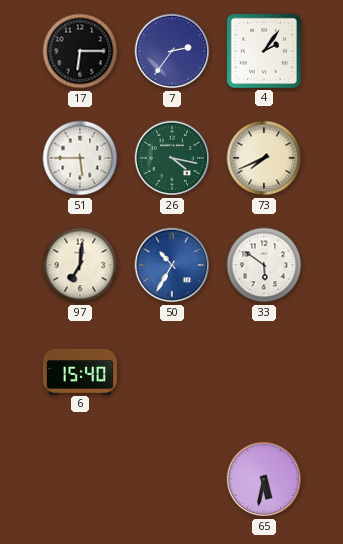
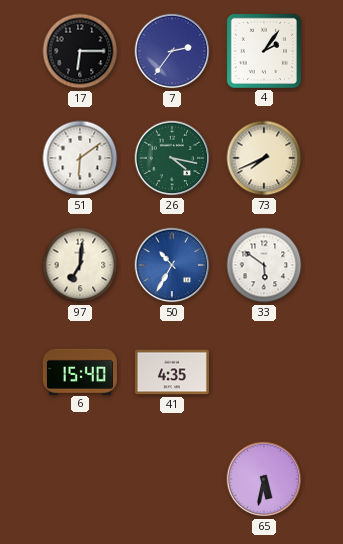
51: 5:45 -> 6:09 (80, 158)
41: none -> 4:35 (172, 372)
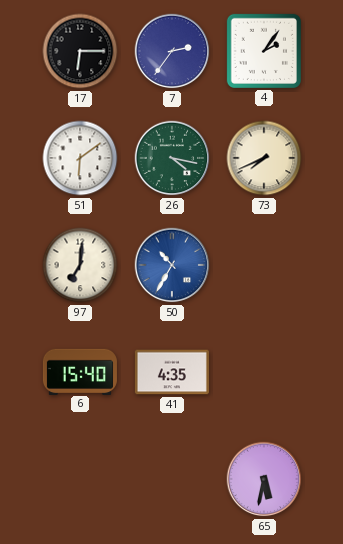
33: 5:51 -> none (264, 265)
